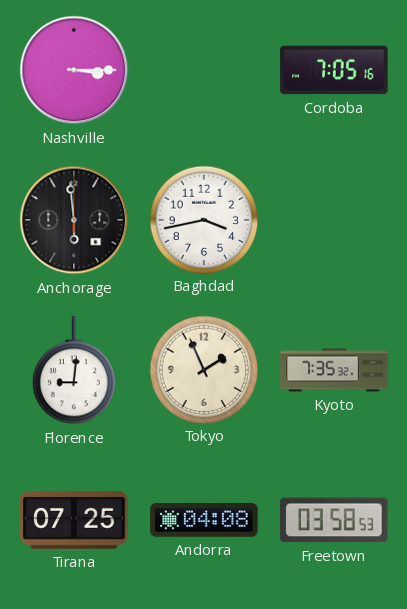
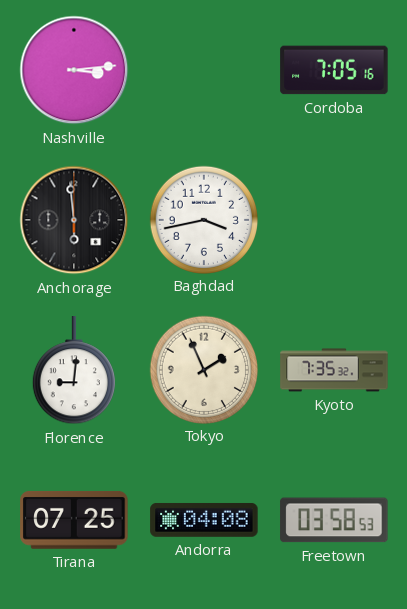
Nashville: 3:15 -> 3:14 (74, 70)
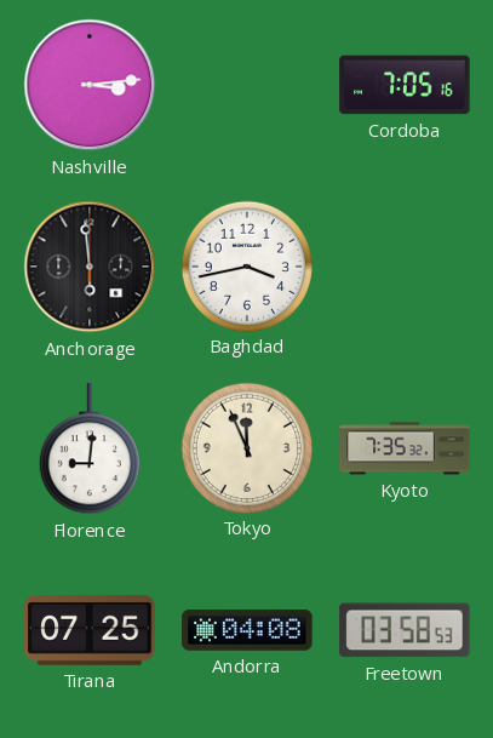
Tokyo: 1:56 -> 11:56 (246, 447)
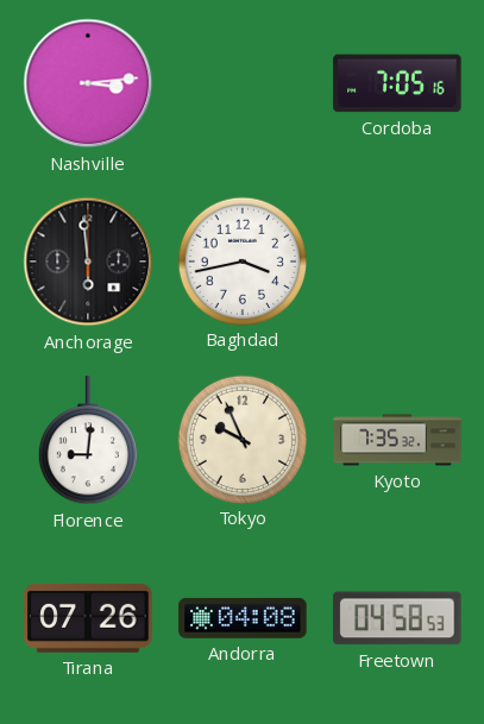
Tokyo: 11:56 -> 9:56 (241, 439)
Tirana: 07:25 -> 07:26 (88, 618)
Freetown: 03:58 -> 04:58 (397, 618)
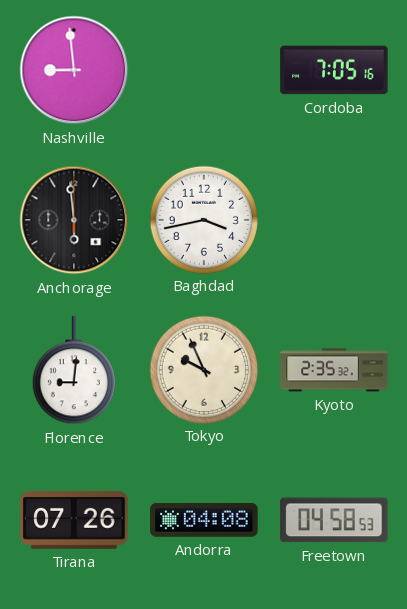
Nashville: 3:14 -> 8:59 (74, 70)
Kyoto: 7:35 -> 2:35 (334, 370)
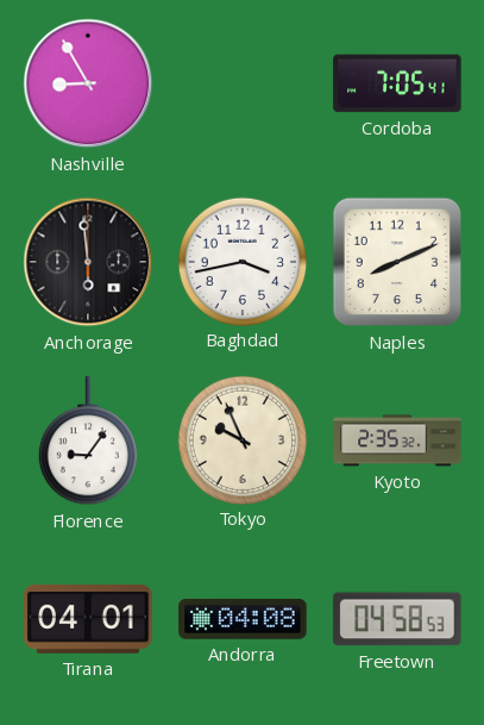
Nashville: 8:59 -> 8:55 (88, 83)
Cordoba: 7:05:16 -> 7:05:41 (397, 83)
Naples: none -> 8:11 (397, 262)
Florence: 9:01 -> 9:06 (88, 442)
Tirana: 07:26 -> 04:01 (88, 619)
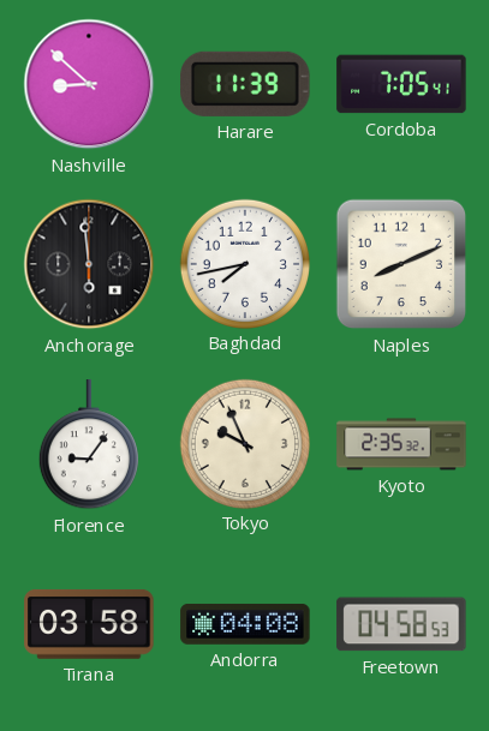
Nashville: 8:55 -> 8:52 (89, 84)
Harare: none -> 11:39 (245, 84)
Baghdad: 3:43 -> 7:43 (244, 263)
Tirana: 04:01 -> 03:58 (89, 624)
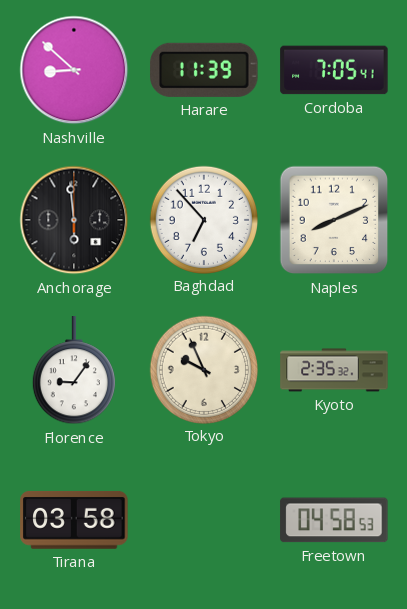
Baghdad: 7:43 -> 6:53 (203, 219)
Andorra: 04:08 -> none (245, 624)
